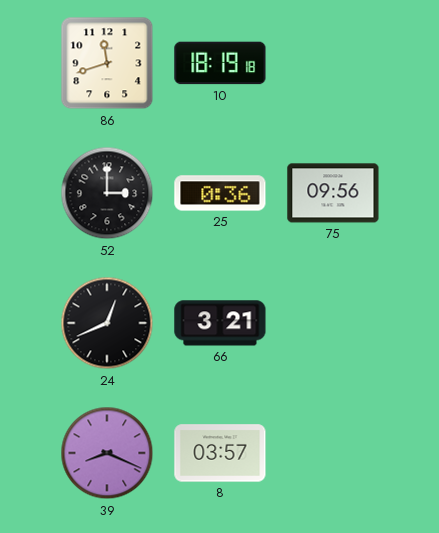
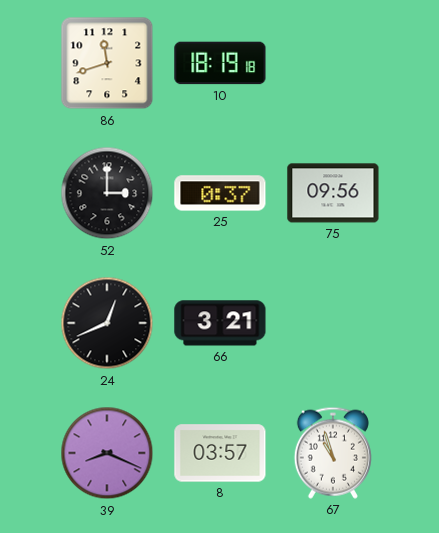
25: 0:36 -> 0:37 (220, 193)
67: none -> 10:57 (333, 453)
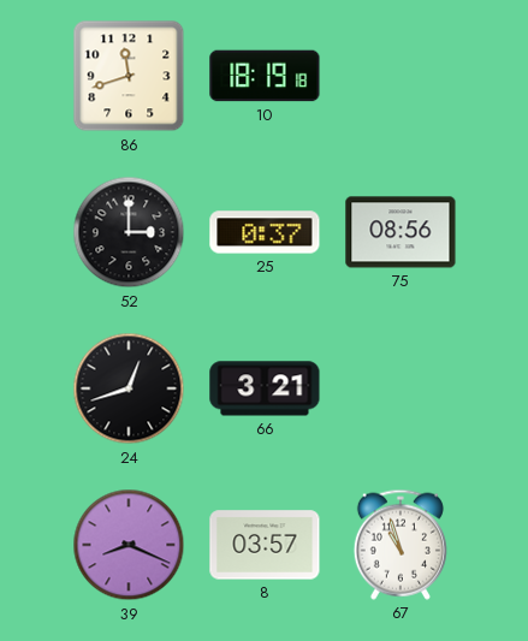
75: 09:56 -> 08:56 (401, 232)
24: 12:41 -> 12:42 (129, 388)
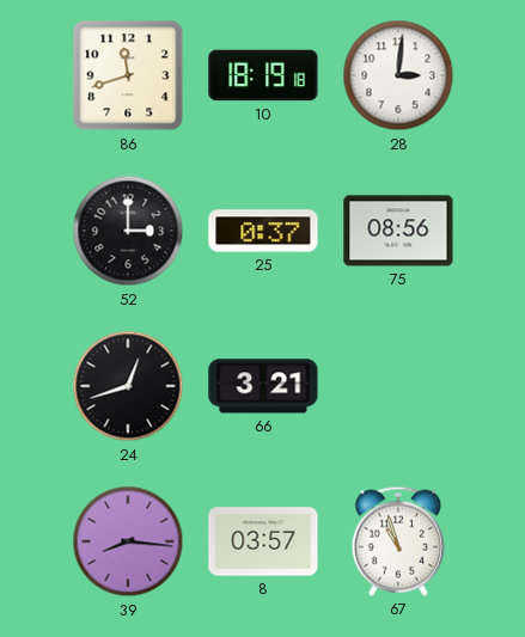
28: none -> 3:01 (398, 75)
39: 8:19 -> 8:16 (128, 541)
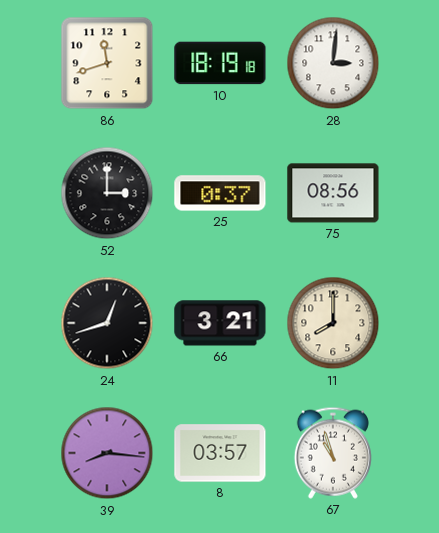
11: none -> 8:00 (333, 323)
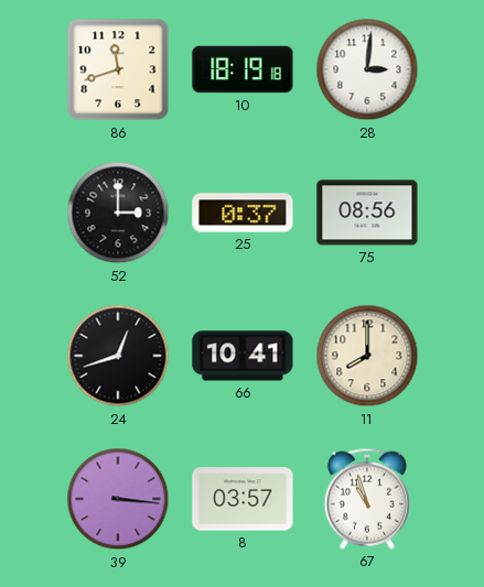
66: 3:21 -> 10:41 (243, 356)
39: 8:16 -> 3:16 (118, 499)
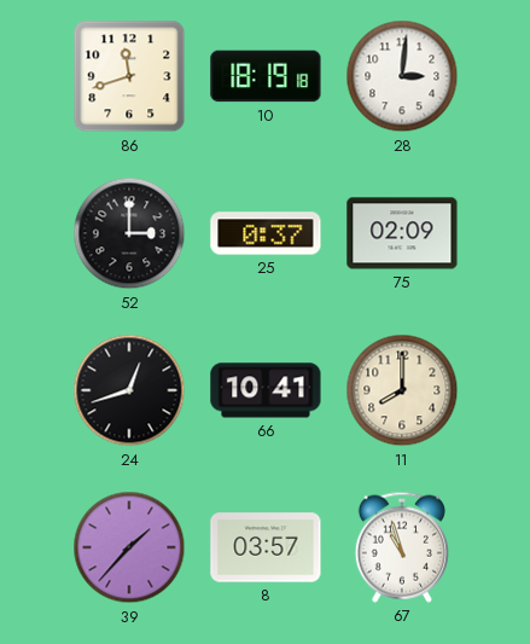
75: 08:56 -> 02:09 (402, 233)
39: 3:16 -> 1:37 (129, 547)
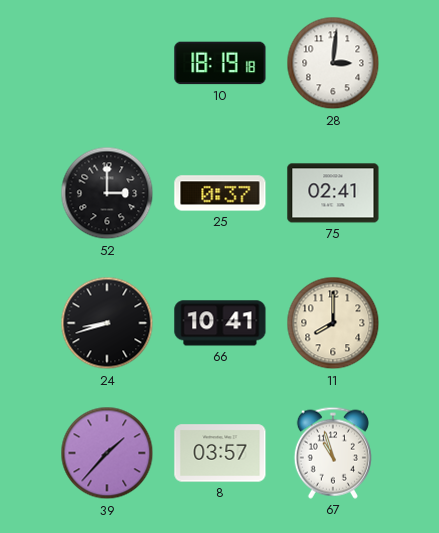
86: 11:42 -> none (129, 76)
75: 02:09 -> 02:41 (333, 193)
24: 12:42 -> 8:42 (107, 323)
